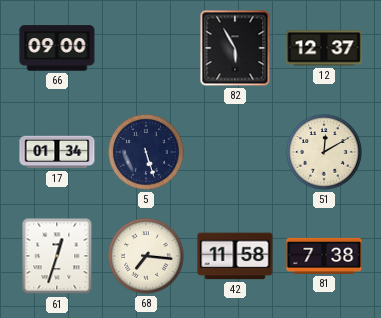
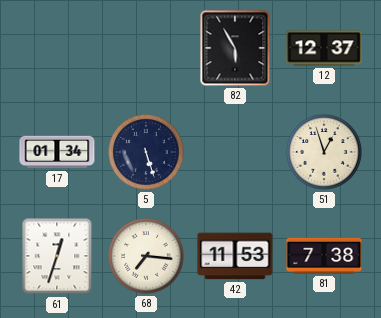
66: 09:00 -> none (57, 48)
51: 12:10 -> 12:57 (324, 152)
42: 11:58 -> 11:53 (235, 256)
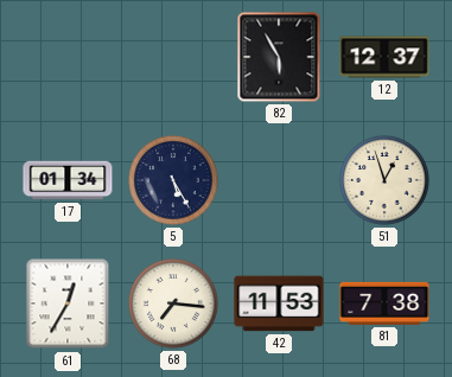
5: 5:27 -> 5:25 (173, 180)
61: 12:33 -> 12:35 (68, 303)
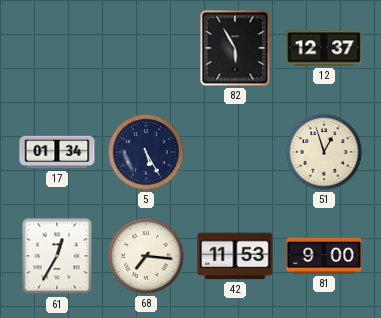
81: 7:38 -> 9:00 (324, 256)
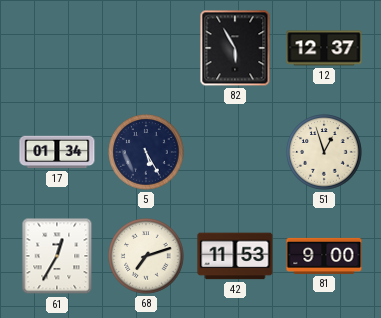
68: 7:16 -> 7:12 (146, 256)
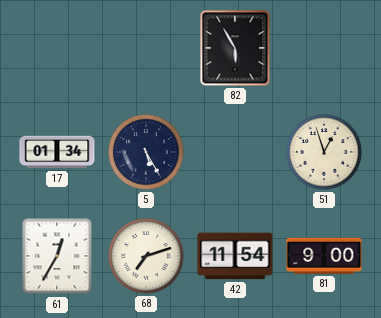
12: 12:37 -> none (324, 48)
42: 11:53 -> 11:54 (235, 256)
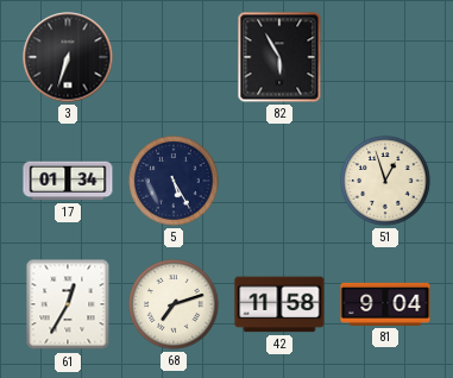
3: none -> 6:33 (68, 57)
42: 11:54 -> 11:58 (279, 304)
81: 9:00 -> 9:04 (385, 304)
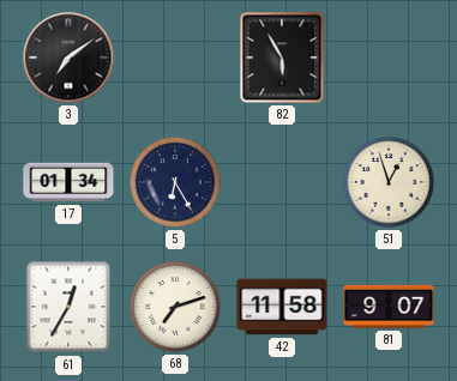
3: 6:33 -> 7:09 (68, 58)
5: 5:25 -> 6:25 (175, 182)
81: 9:04 -> 9:07 (389, 307)
